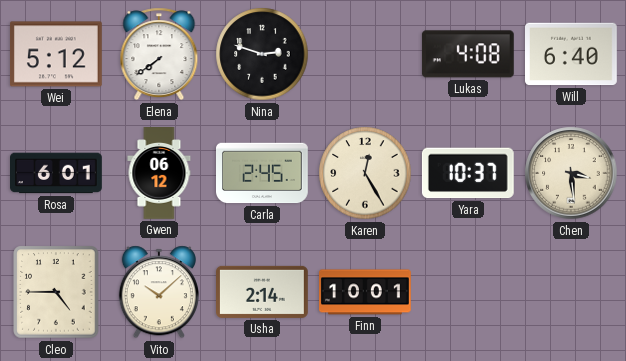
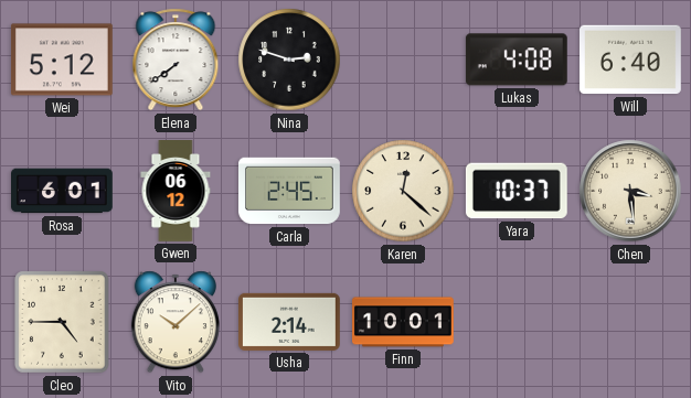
Karen: 12:25 -> 12:22 (403, 191)
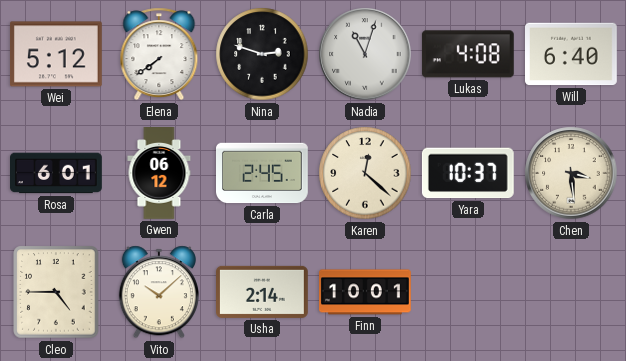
Nadia: none -> 11:03 (365, 54)
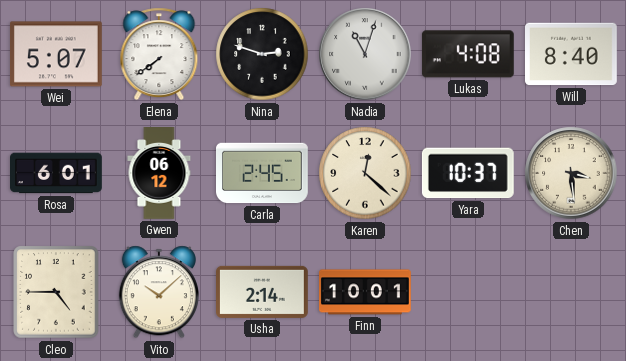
Wei: 5:12 -> 5:07 (56, 54)
Will: 6:40 -> 8:40 (572, 54)
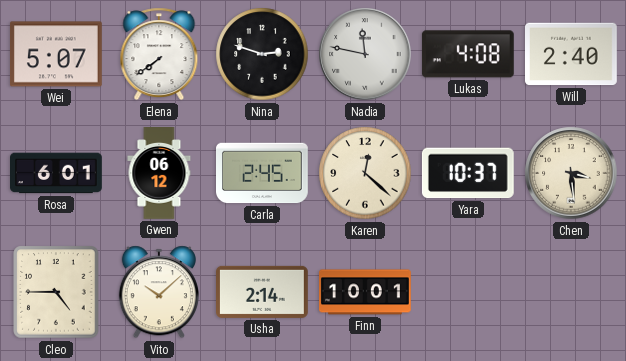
Nadia: 11:03 -> 11:47 (365, 54)
Will: 8:40 -> 2:40 (572, 54)
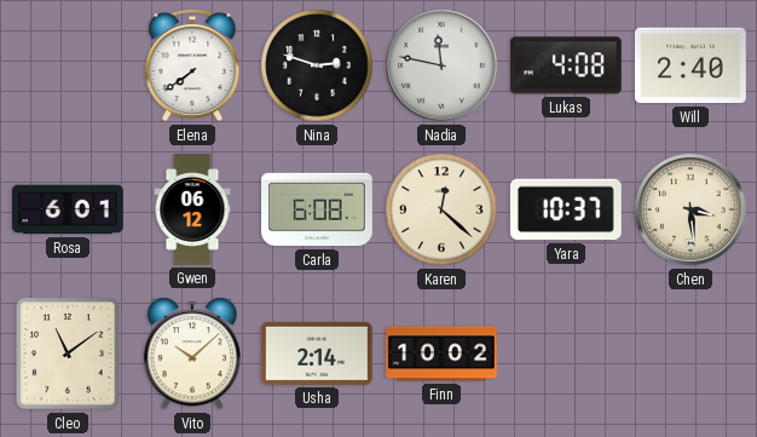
Wei: 5:07 -> none (56, 54)
Carla: 2:45 -> 6:08 (318, 209)
Cleo: 4:45 -> 11:09 (68, 353)
Finn: 10:01 -> 10:02 (443, 353)
